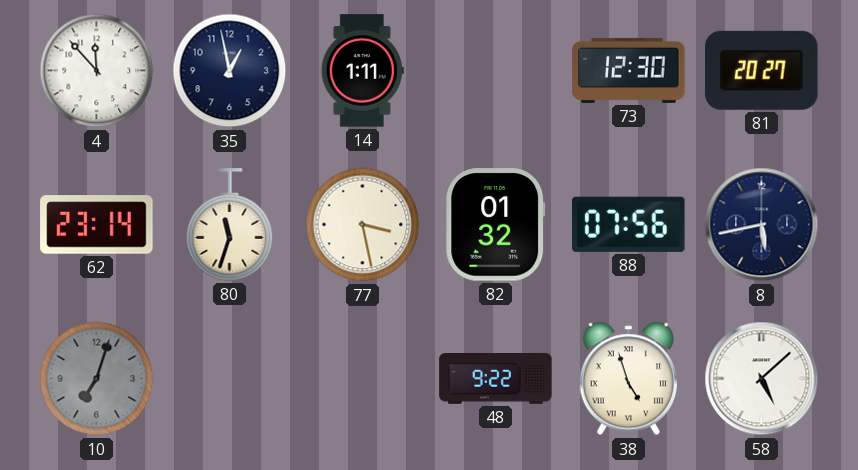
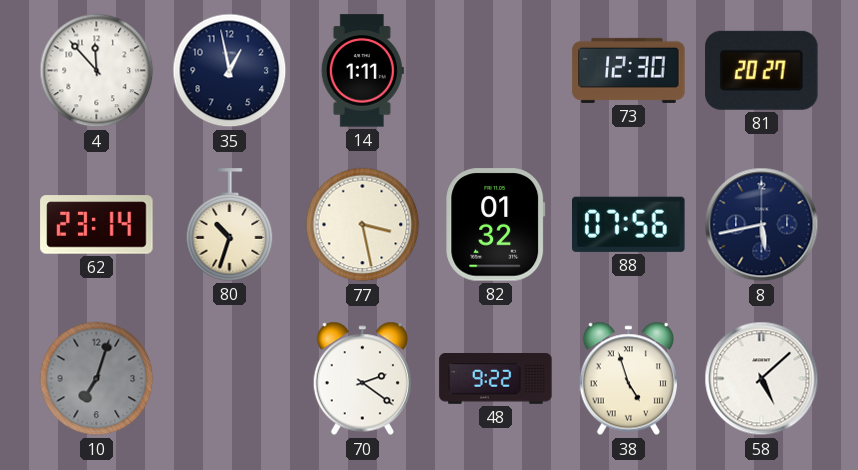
80: 11:33 -> 10:33 (230, 225)
70: none -> 2:21 (362, 379)
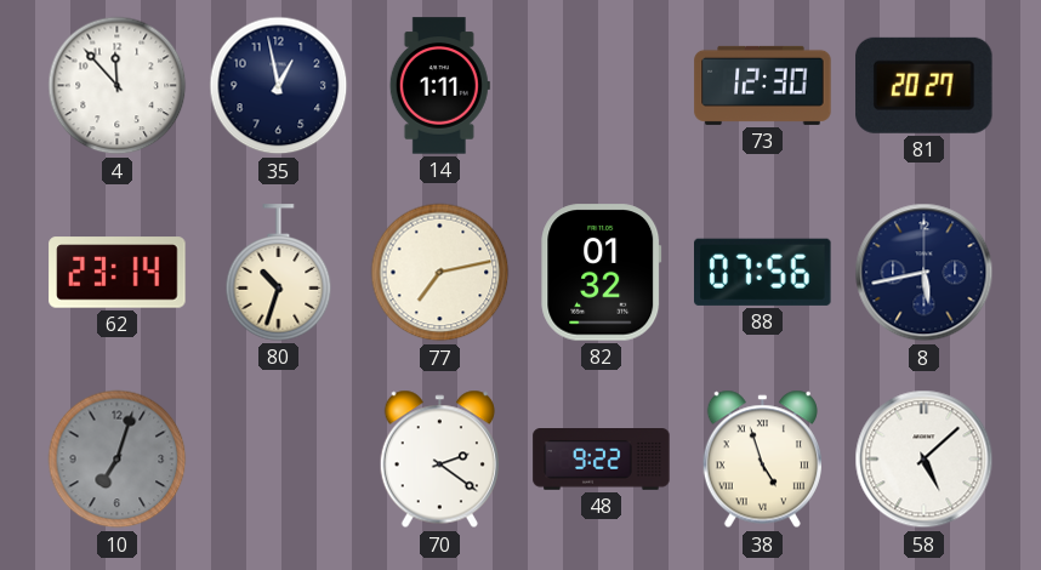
77: 3:28 -> 7:13 (440, 273)
